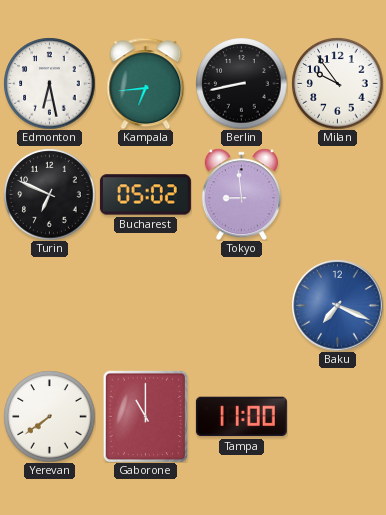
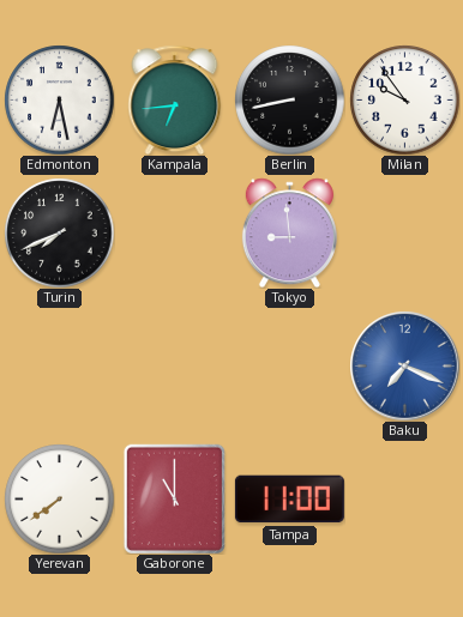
Turin: 6:49 -> 7:41 (59, 232)
Bucharest: 05:02 -> none (145, 195)
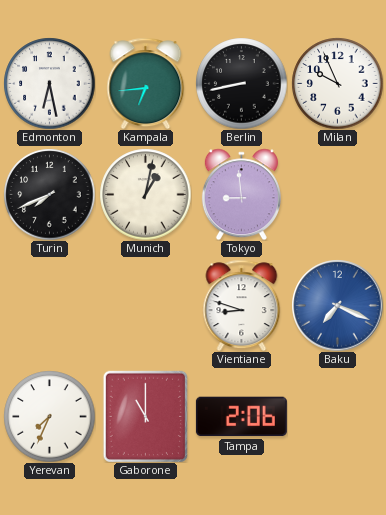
Milan: 9:54 -> 9:56 (337, 83)
Munich: none -> 1:02 (145, 194)
Vientiane: none -> 8:48 (242, 305)
Yerevan: 7:39 -> 7:34 (49, 416)
Tampa: 11:00 -> 2:06 (241, 417)
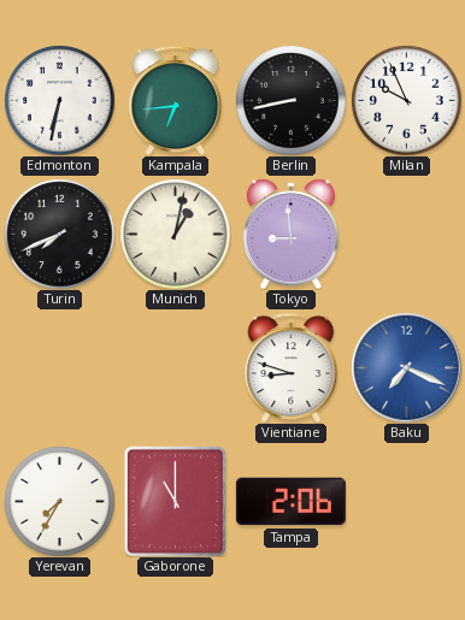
Edmonton: 6:28 -> 6:32 (59, 100)
Yerevan: 7:34 -> 7:35 (59, 501)
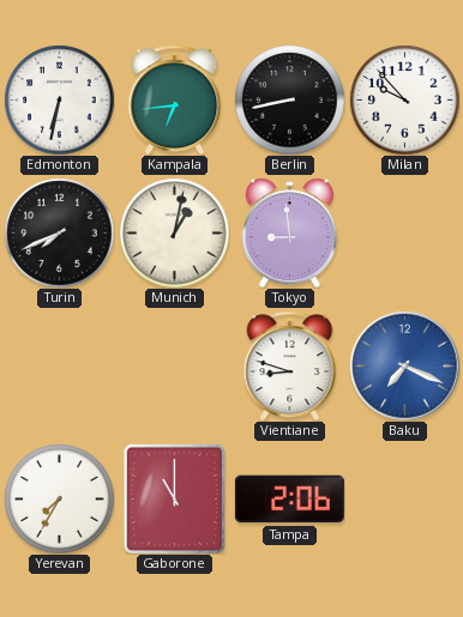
Milan: 9:56 -> 9:53 (404, 99)
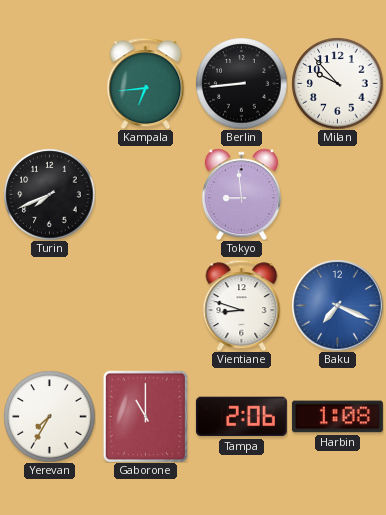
Edmonton: 6:32 -> none (59, 99)
Berlin: 8:43 -> 8:44 (241, 83)
Munich: 1:02 -> none (174, 232)
Harbin: none -> 1:08 (337, 417)
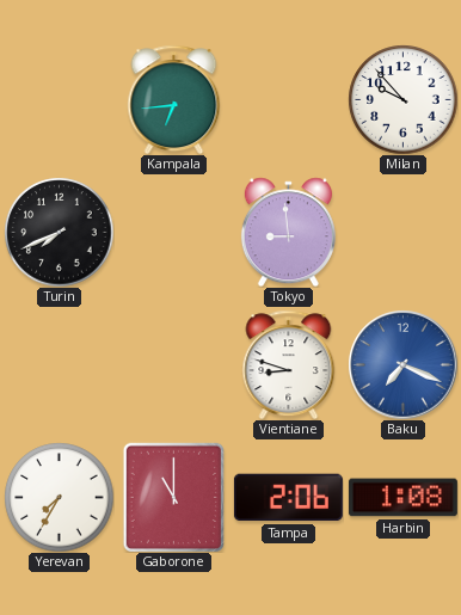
Berlin: 8:44 -> none (241, 83)
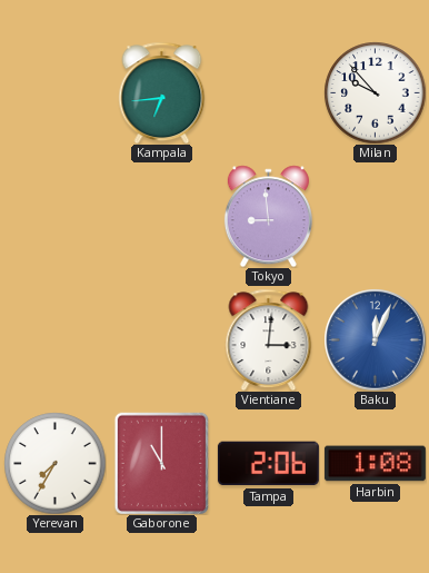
Turin: 7:41 -> none (59, 232)
Vientiane: 8:48 -> 3:01 (269, 339)
Baku: 7:19 -> 12:04 (375, 339)
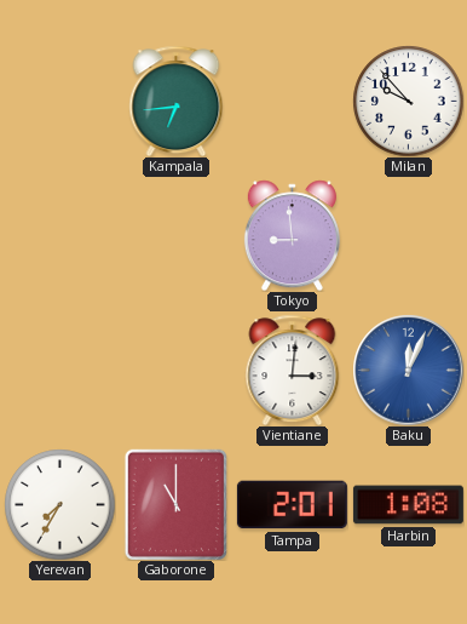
Tampa: 2:06 -> 2:01 (292, 505)
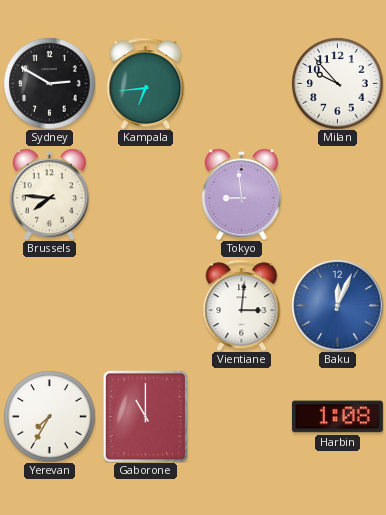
Sydney: none -> 2:50 (49, 83)
Brussels: none -> 7:46 (49, 194)
Tampa: 2:01 -> none (292, 505)
